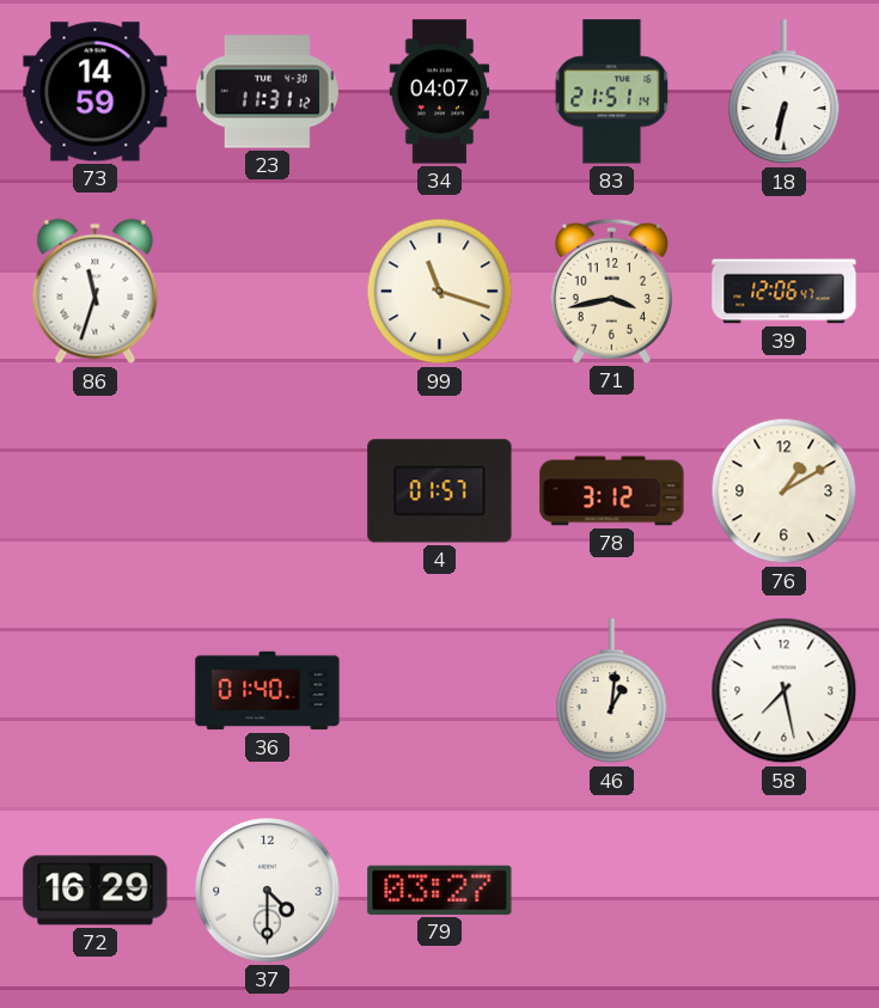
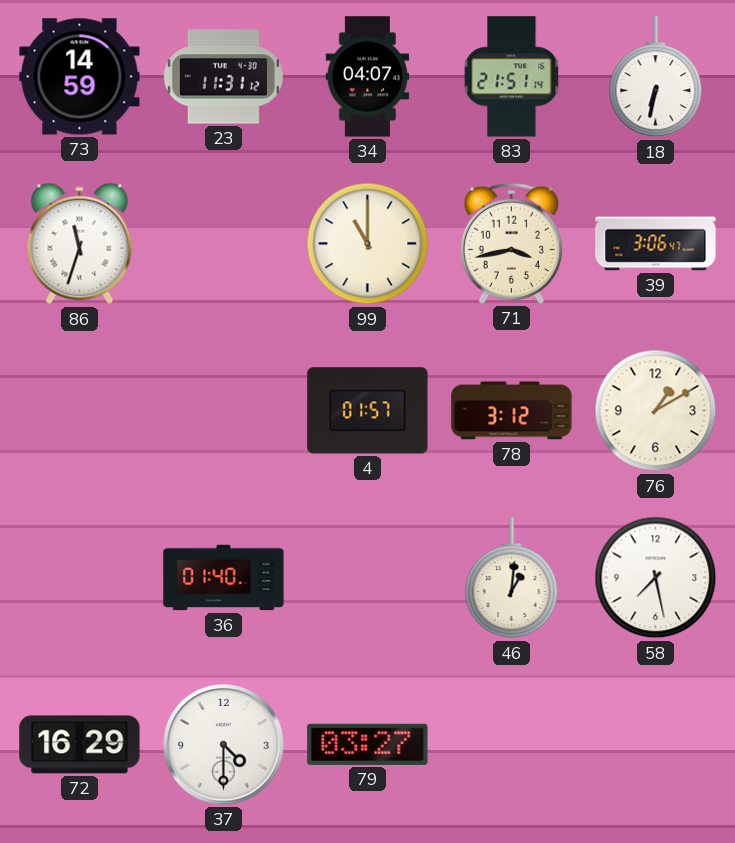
99: 11:18 -> 11:00 (368, 244)
39: 12:06 -> 3:06 (656, 244)
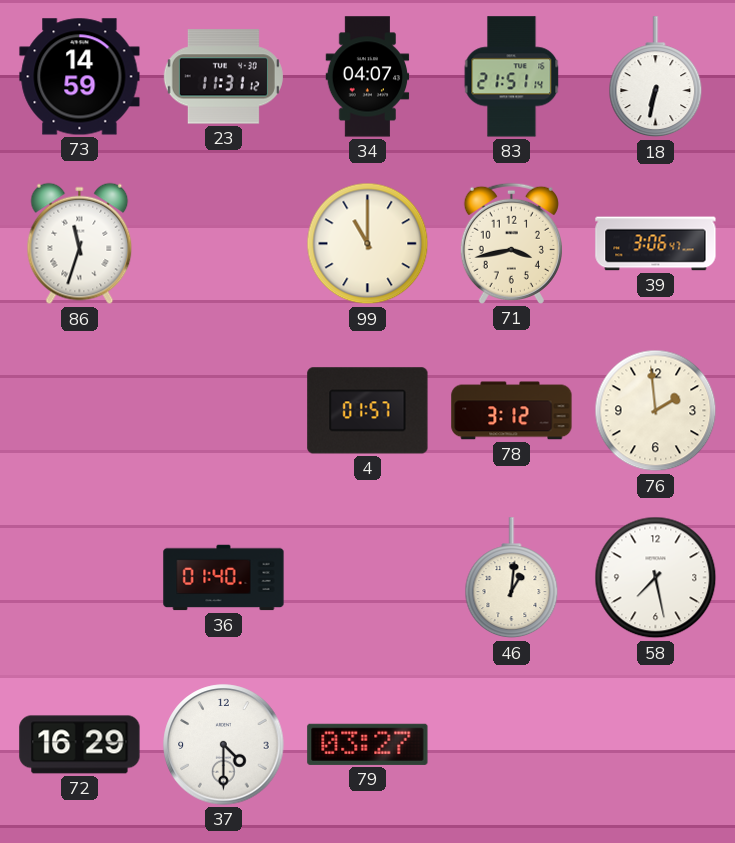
76: 1:10 -> 1:59 (656, 411)
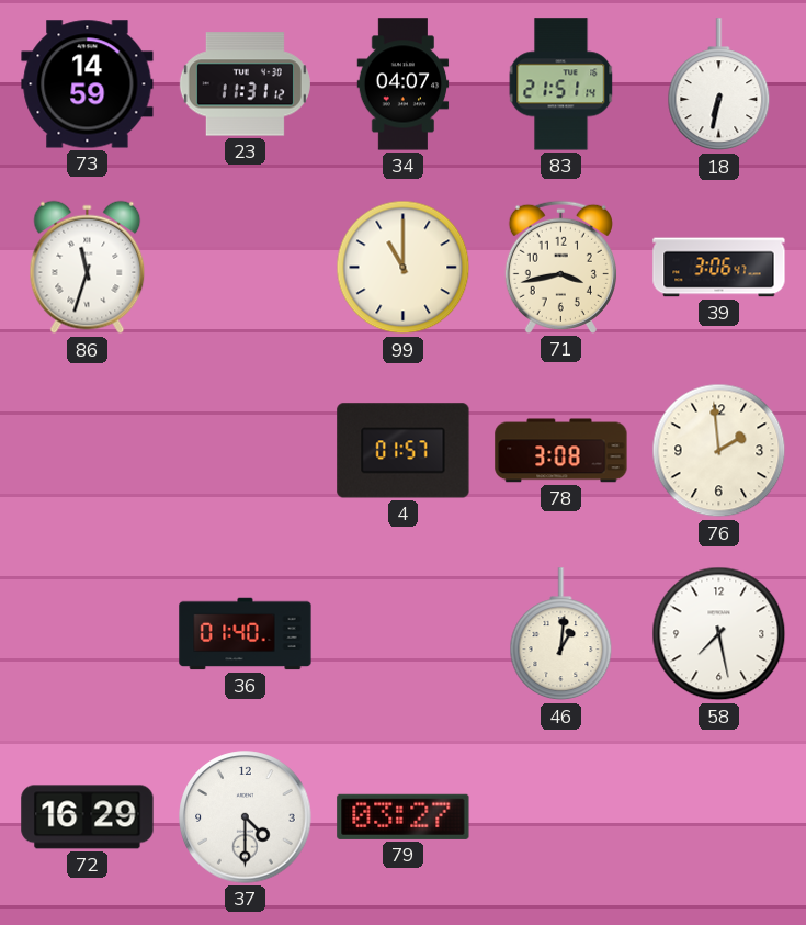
78: 3:12 -> 3:08 (561, 451)
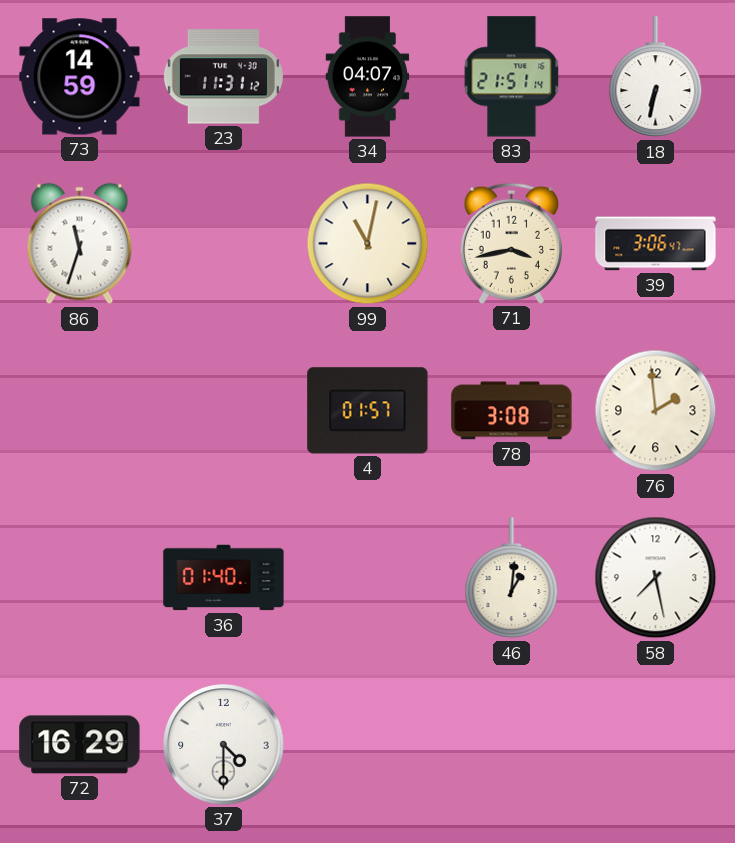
99: 11:00 -> 11:02 (368, 244)
79: 03:27 -> none (404, 816)
